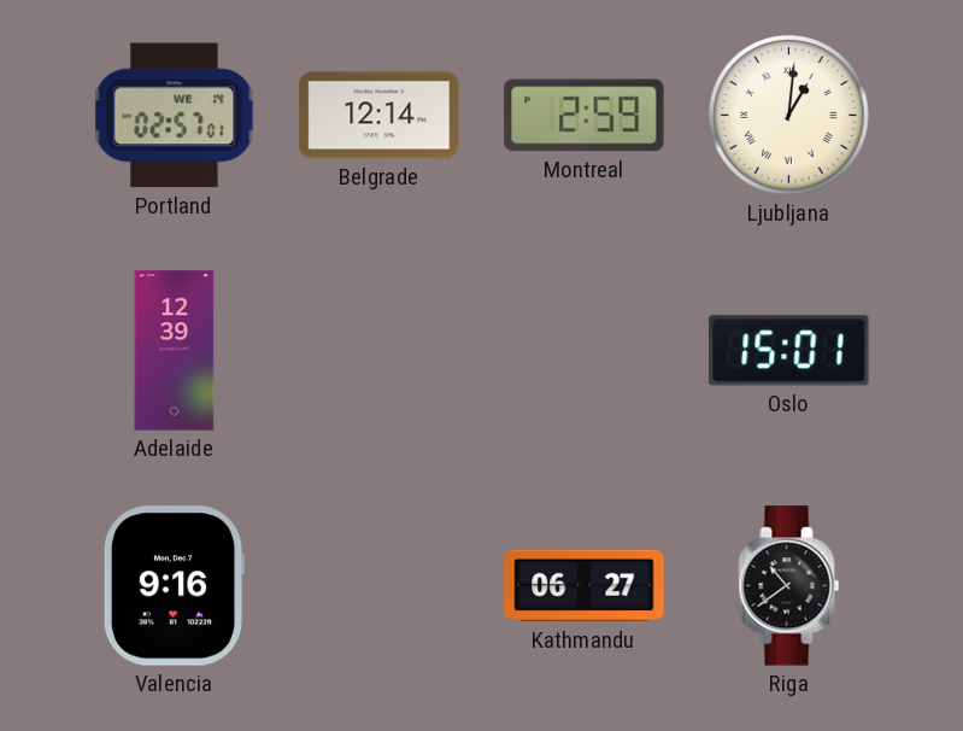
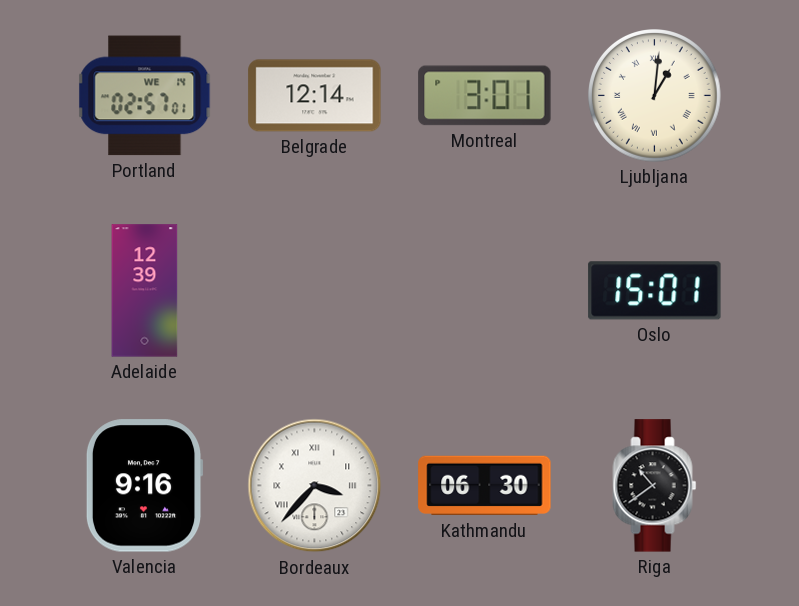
Montreal: 2:59 -> 3:01 (485, 96)
Bordeaux: none -> 3:37 (315, 486)
Kathmandu: 06:27 -> 06:30 (485, 486)
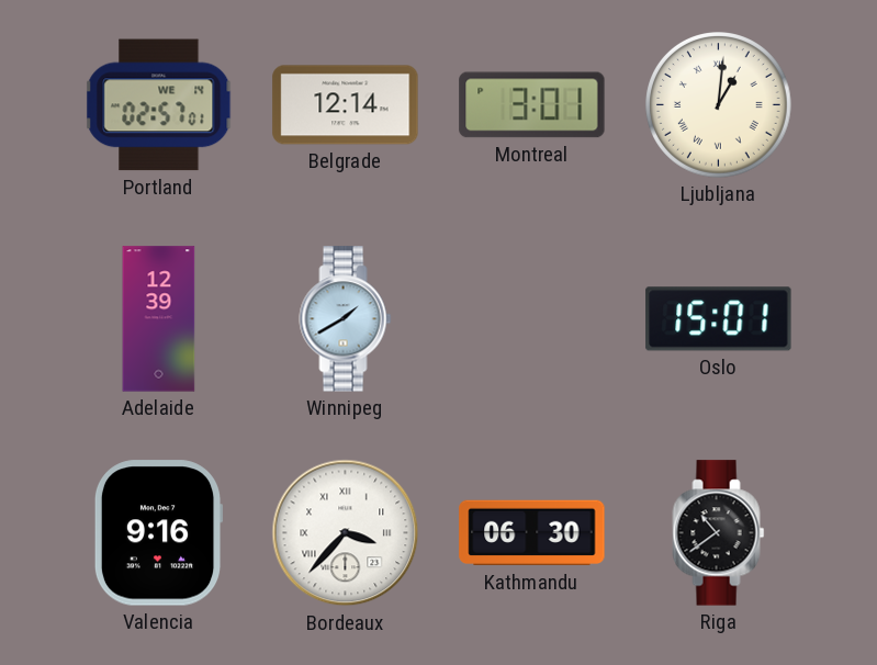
Winnipeg: none -> 1:40 (346, 319)
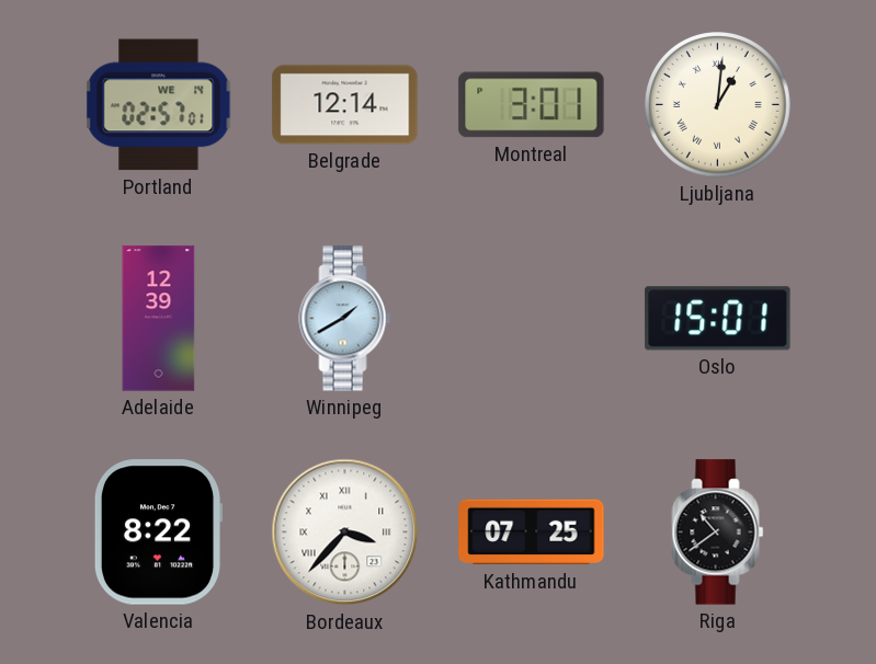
Valencia: 9:16 -> 8:22 (158, 533)
Kathmandu: 06:30 -> 07:25 (532, 533)
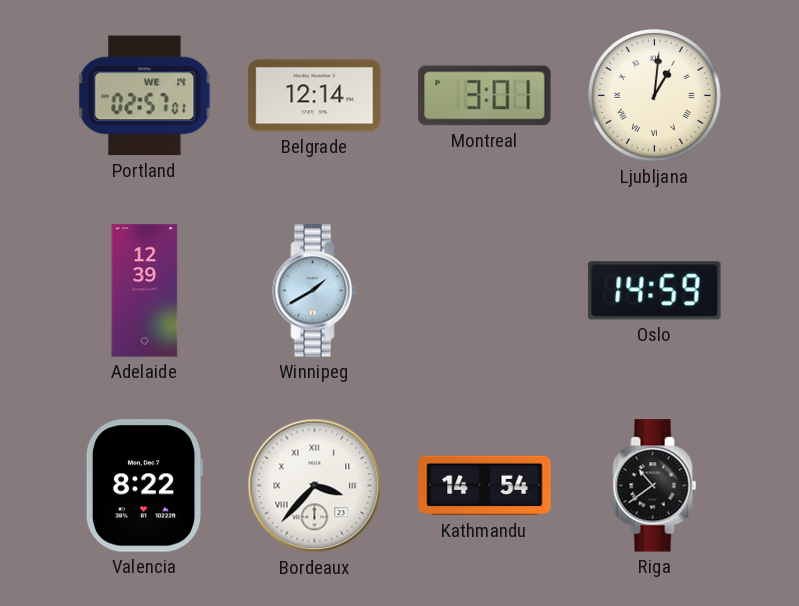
Oslo: 15:01 -> 14:59 (655, 291)
Kathmandu: 07:25 -> 14:54 (485, 486)
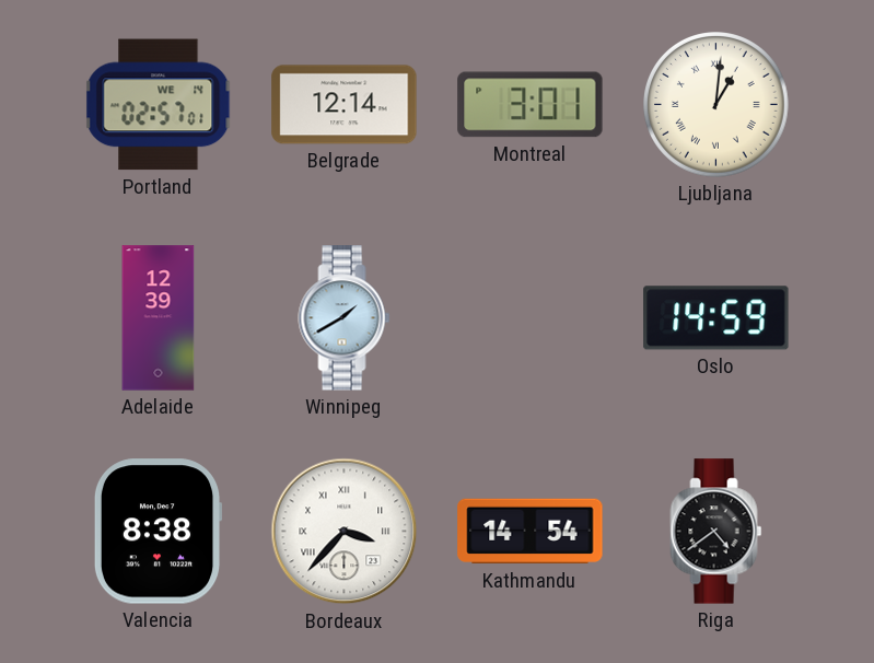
Valencia: 8:22 -> 8:38 (158, 532)
Riga: 10:39 -> 4:39 (716, 532)
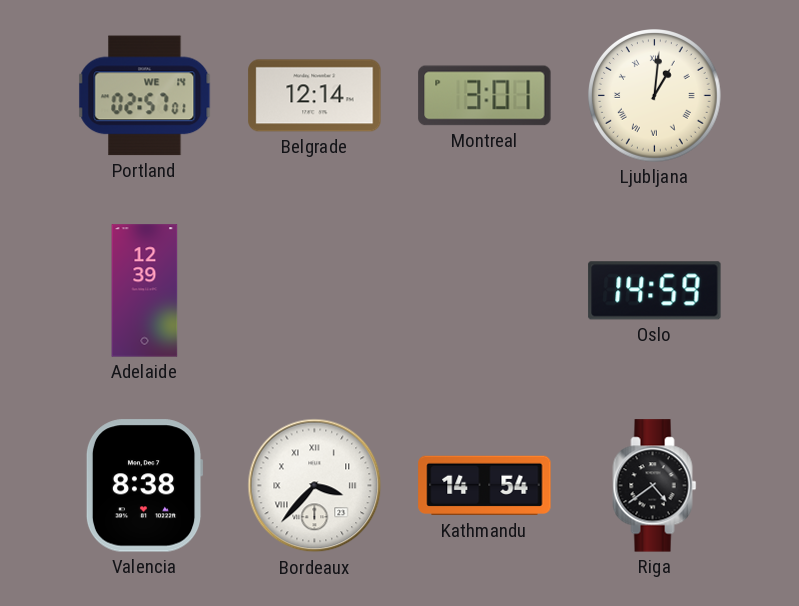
Winnipeg: 1:40 -> none (345, 318)
